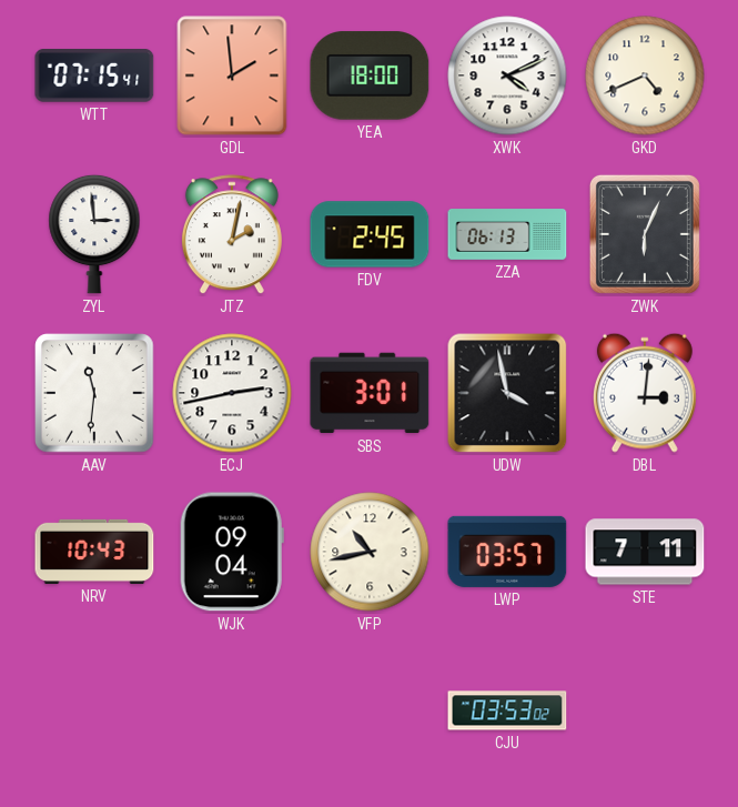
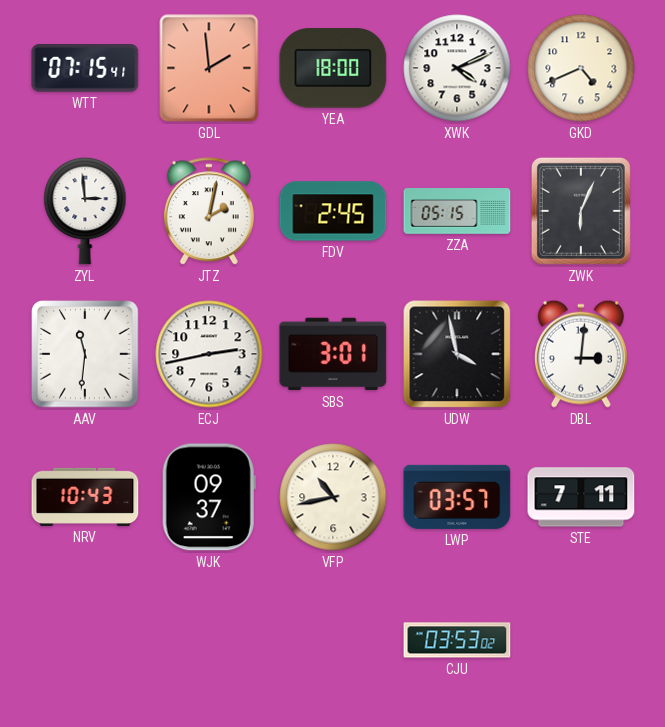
ZZA: 06:13 -> 05:15 (457, 211)
WJK: 09:04 -> 09:37 (209, 497)
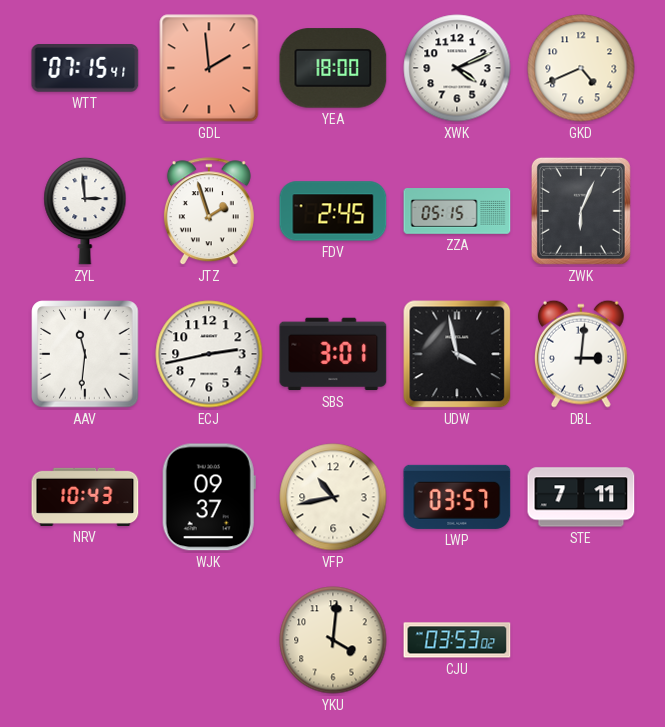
JTZ: 2:02 -> 1:57 (209, 212)
YKU: none -> 4:01 (333, 640)
